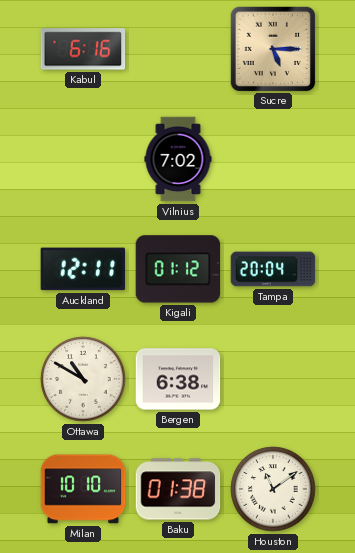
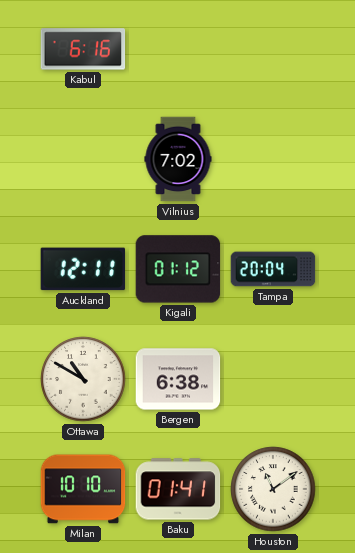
Sucre: 5:15 -> none (272, 48)
Baku: 01:38 -> 01:41 (178, 489)
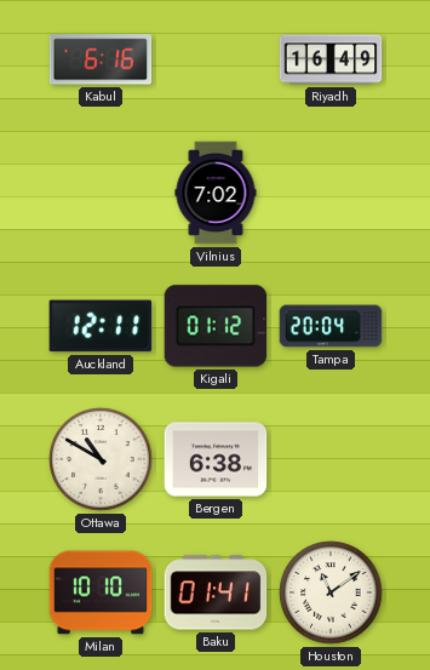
Riyadh: none -> 16:49 (331, 59)
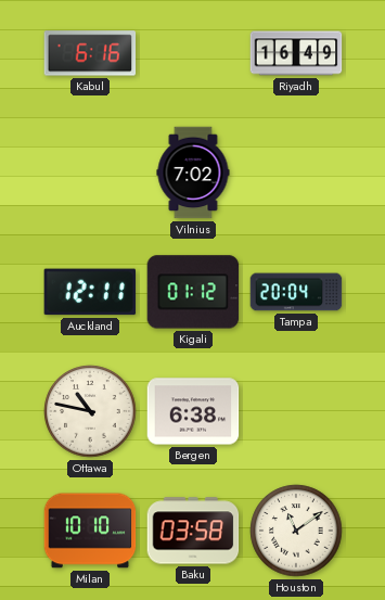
Ottawa: 10:50 -> 10:47 (90, 411)
Baku: 01:41 -> 03:58 (193, 531)
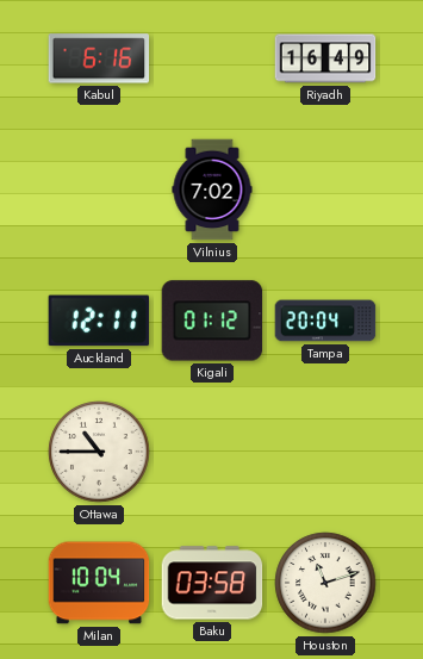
Ottawa: 10:47 -> 10:45 (99, 452)
Bergen: 6:38 -> none (193, 411)
Milan: 10:10 -> 10:04 (99, 583)
Houston: 11:09 -> 11:12 (325, 583)
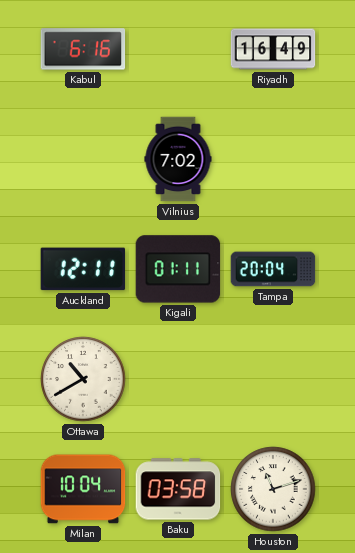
Kigali: 01:12 -> 01:11 (178, 269)
Ottawa: 10:45 -> 10:40 (83, 379)
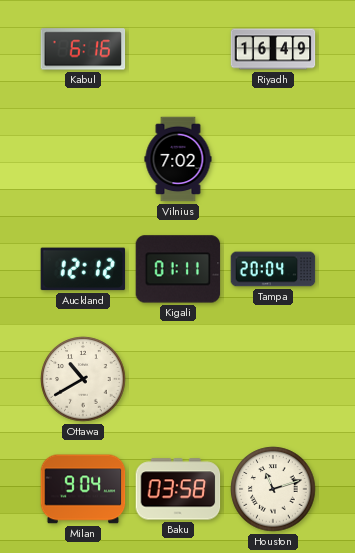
Auckland: 12:11 -> 12:12 (83, 269)
Milan: 10:04 -> 9:04 (83, 489)
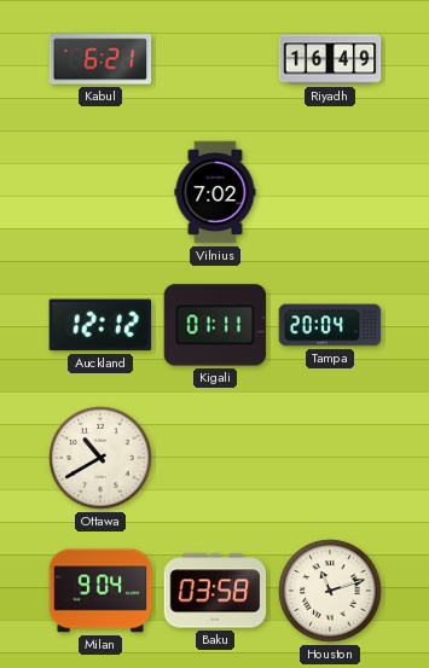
Kabul: 6:16 -> 6:21 (100, 59)
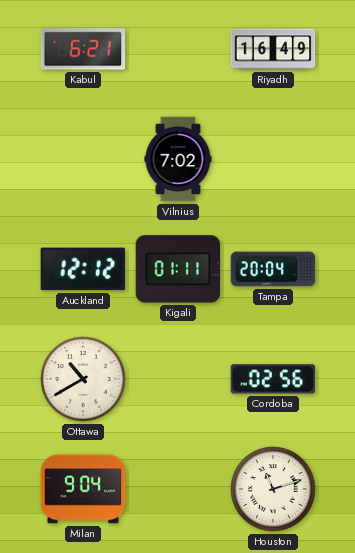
Cordoba: none -> 02:56 (273, 379)
Baku: 03:58 -> none (215, 591)
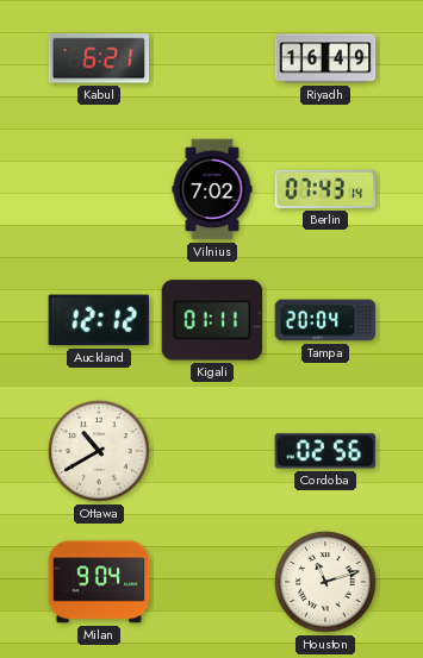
Berlin: none -> 07:43 (325, 189)
